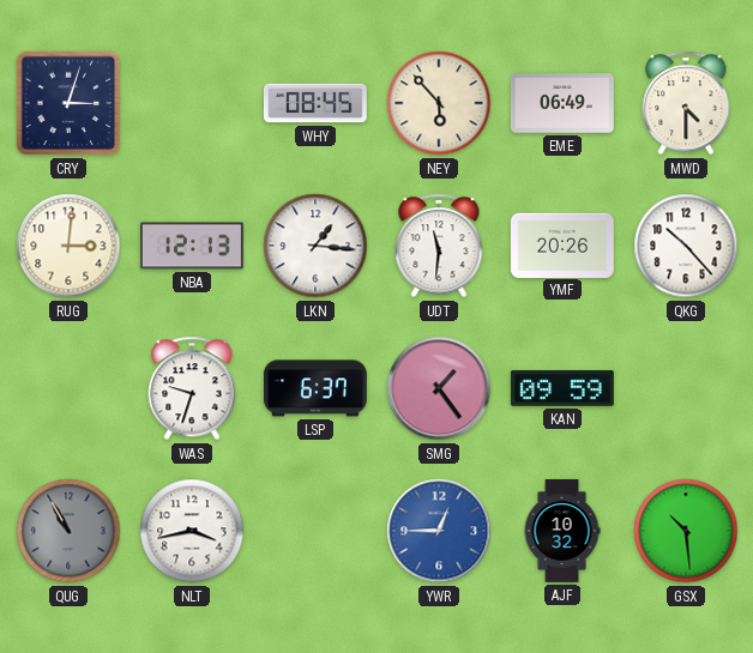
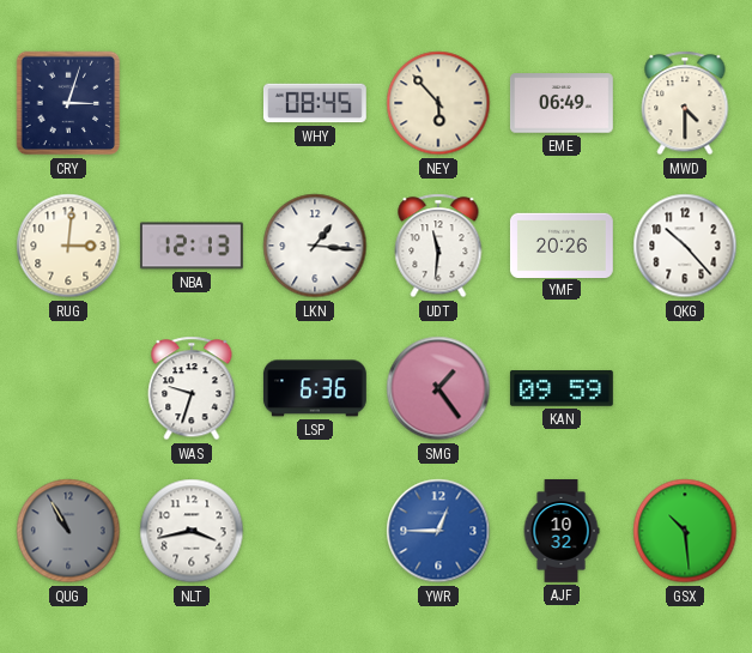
LSP: 6:37 -> 6:36 (315, 388)
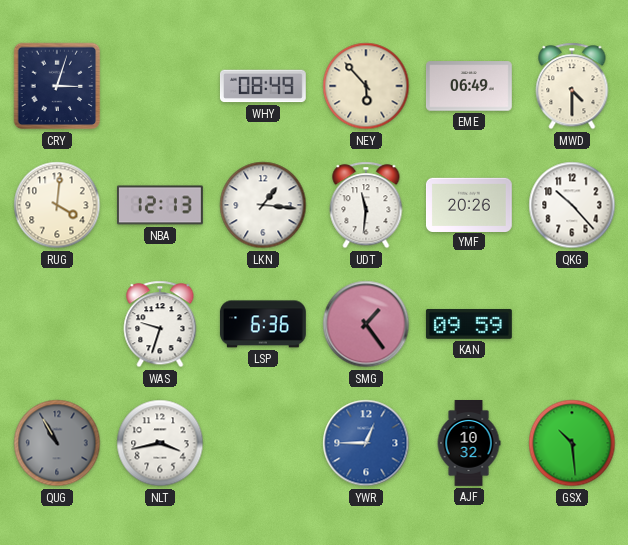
WHY: 08:45 -> 08:49 (263, 86)
RUG: 3:01 -> 4:01 (57, 205)
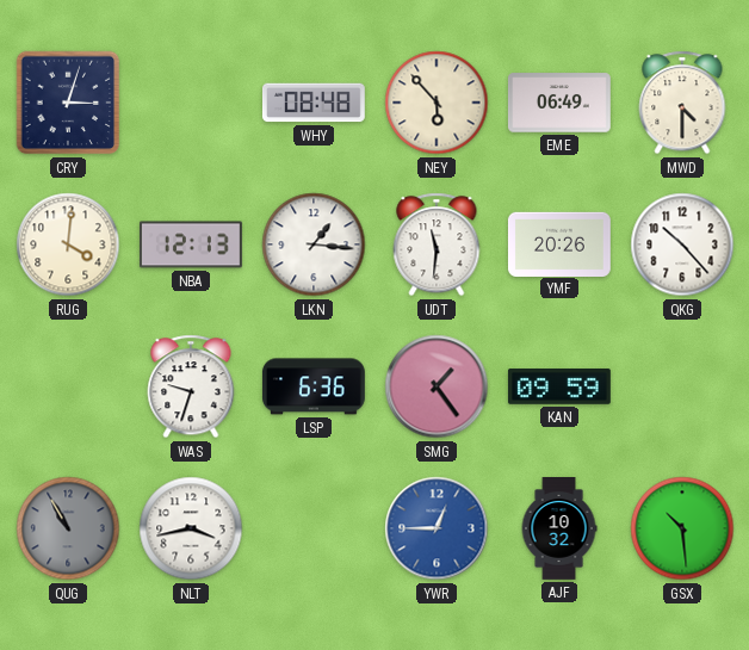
WHY: 08:49 -> 08:48 (314, 103)
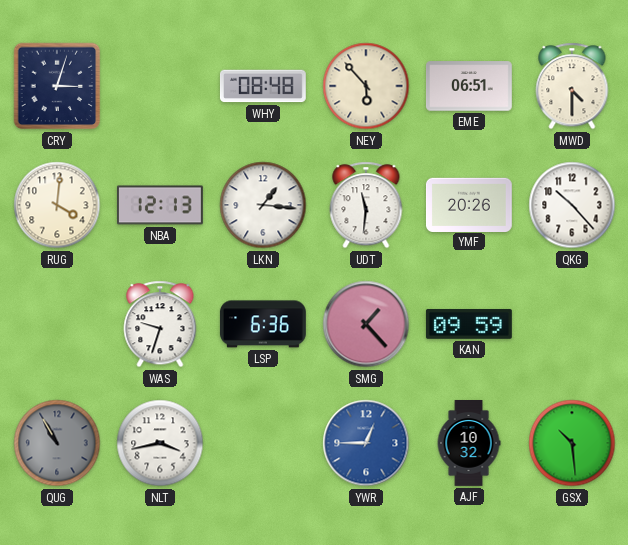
EME: 06:49 -> 06:51 (469, 86)
SMG: 1:24 -> 1:23 (366, 324)
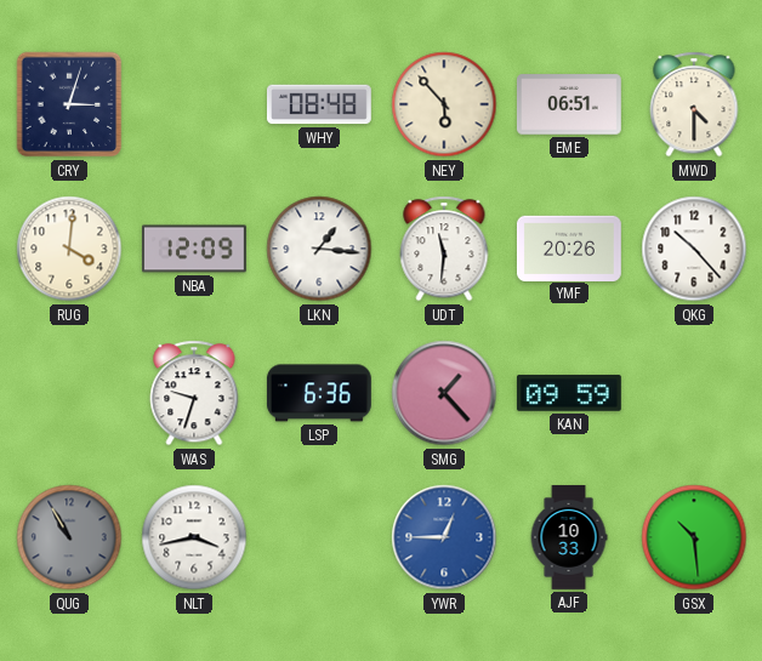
NBA: 12:13 -> 12:09 (195, 249)
AJF: 10:32 -> 10:33 (569, 539)
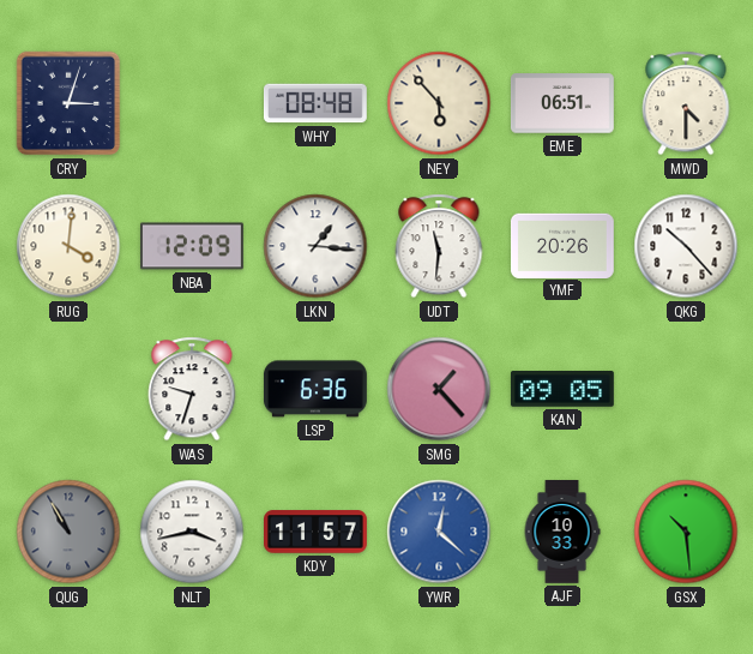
KAN: 09:59 -> 09:05 (562, 390)
KDY: none -> 11:57 (317, 532)
YWR: 12:45 -> 12:22 (439, 532)
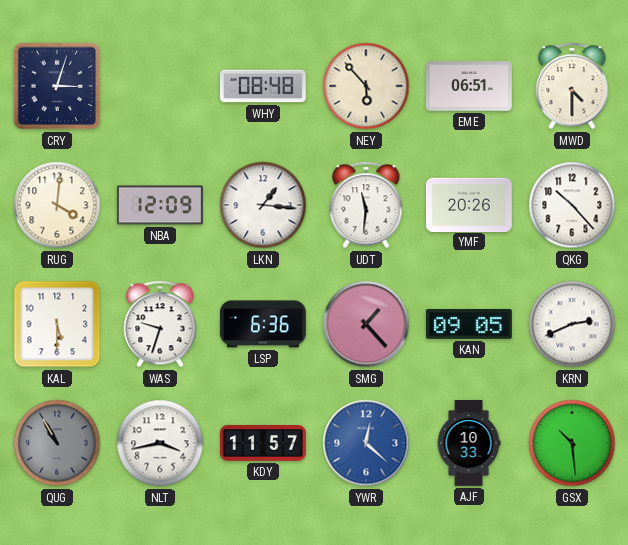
KAL: none -> 5:30 (57, 324)
KRN: none -> 2:41 (572, 324)
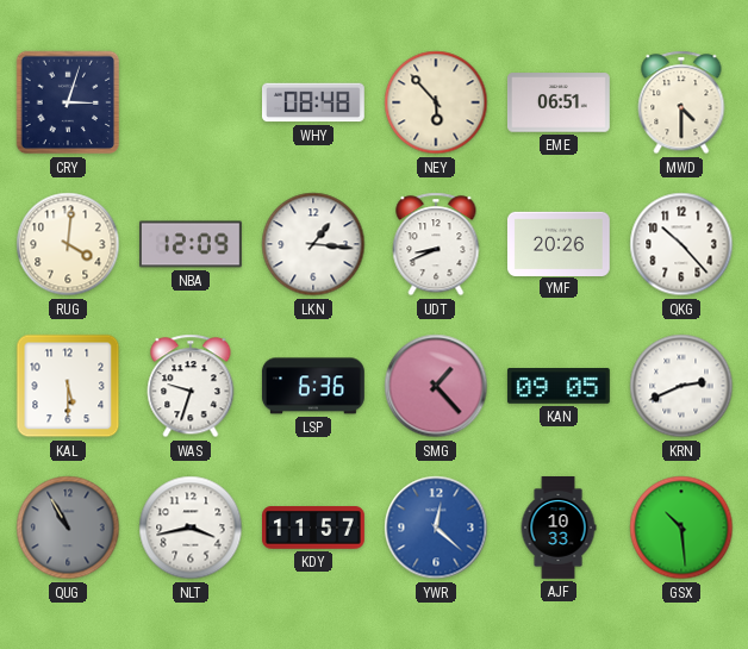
UDT: 11:31 -> 8:41 (436, 244)
